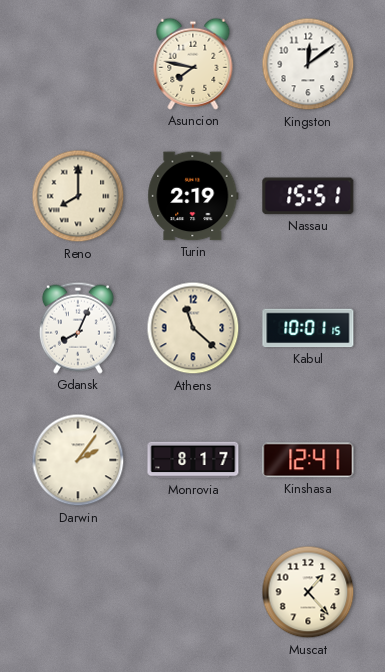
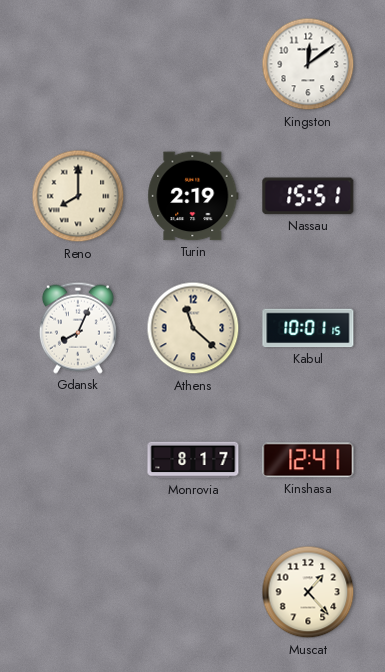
Asuncion: 7:47 -> none (193, 64)
Darwin: 2:06 -> none (78, 460)
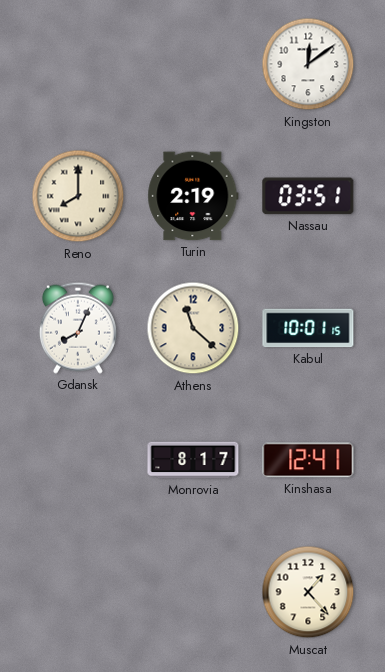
Nassau: 15:51 -> 03:51 (308, 196)
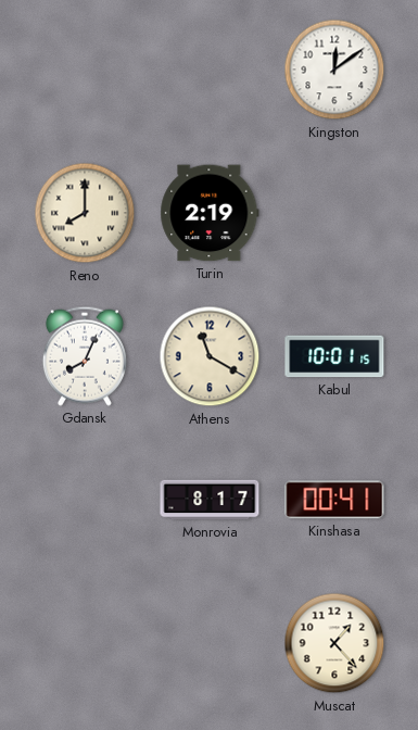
Nassau: 03:51 -> none (308, 196)
Athens: 11:22 -> 11:20 (210, 356)
Kinshasa: 12:41 -> 00:41 (334, 500)
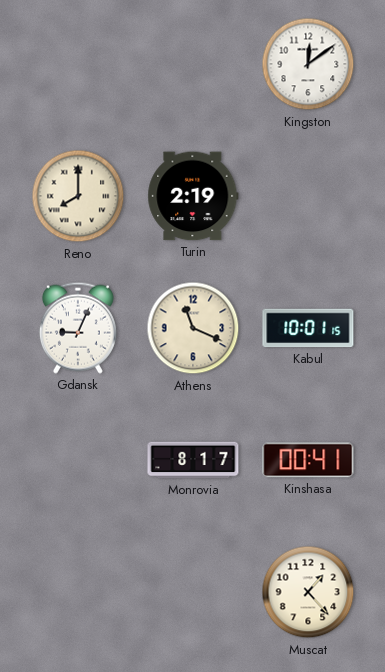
Gdansk: 8:04 -> 9:04 (78, 328)
Athens: 11:20 -> 11:19 (193, 328)
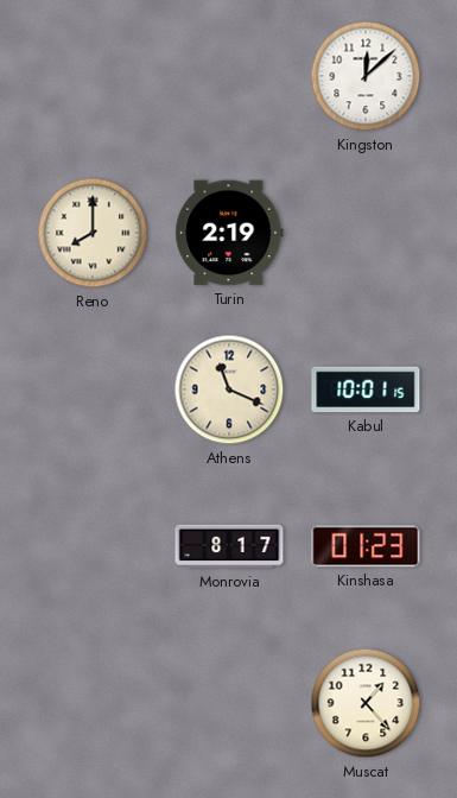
Kingston: 12:09 -> 12:08 (366, 76)
Gdansk: 9:04 -> none (78, 328)
Kinshasa: 00:41 -> 01:23 (366, 546)
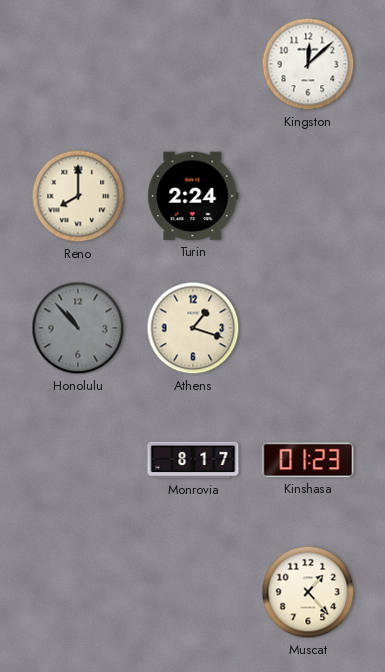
Turin: 2:19 -> 2:24 (193, 196)
Honolulu: none -> 10:53 (78, 328)
Athens: 11:19 -> 1:18 (193, 328)
Kabul: 10:01 -> none (366, 389)
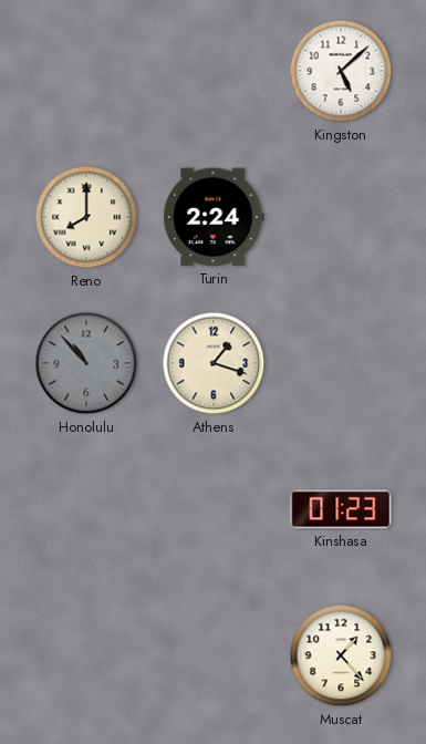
Kingston: 12:08 -> 5:08 (341, 71)
Monrovia: 8:17 -> none (193, 460)
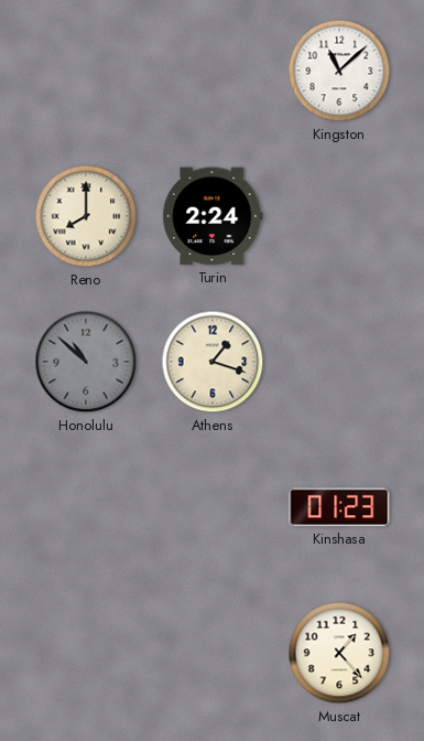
Kingston: 5:08 -> 11:08 (339, 71)
Honolulu: 10:53 -> 10:52 (86, 362)
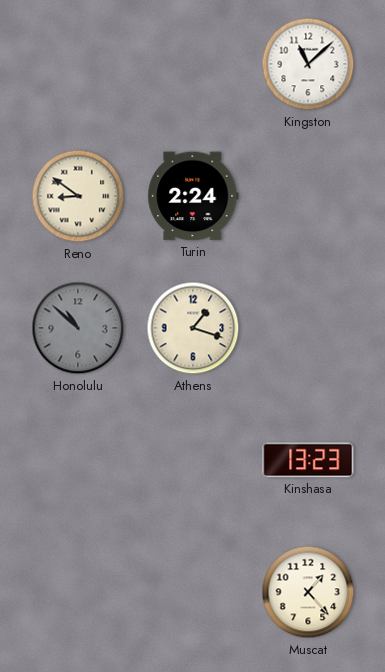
Reno: 8:00 -> 8:51 (78, 196)
Kinshasa: 01:23 -> 13:23 (308, 460)
